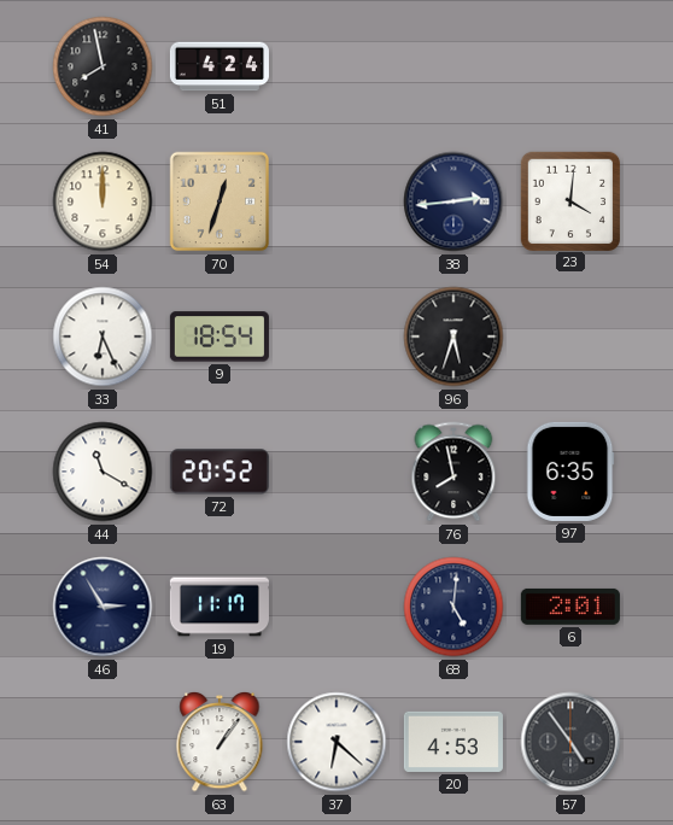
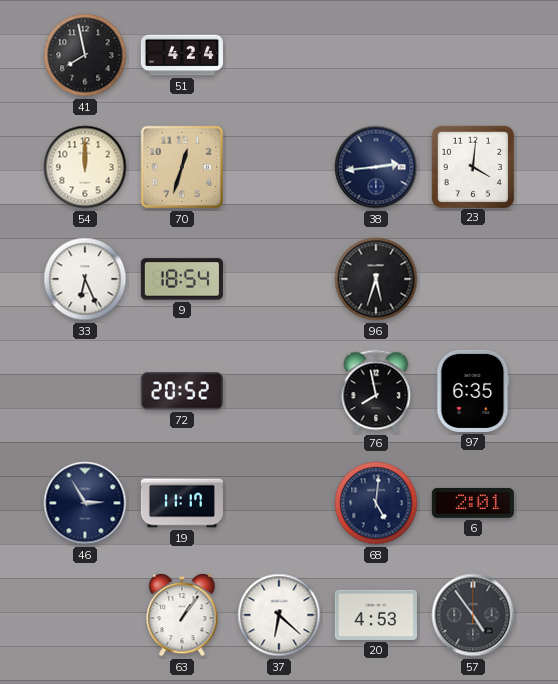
44: 11:20 -> none (103, 472)
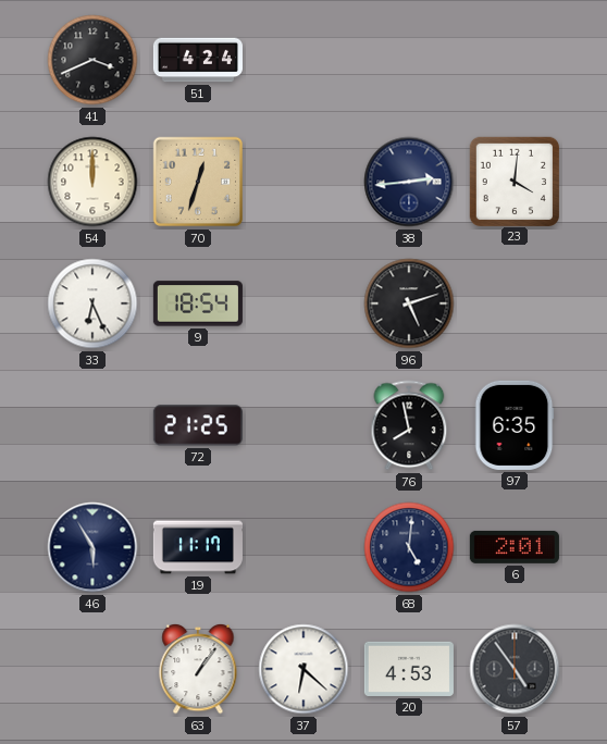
41: 7:58 -> 3:41 (92, 60)
96: 5:33 -> 5:12 (409, 303)
72: 20:52 -> 21:25 (198, 425)
46: 2:55 -> 5:55 (92, 547)
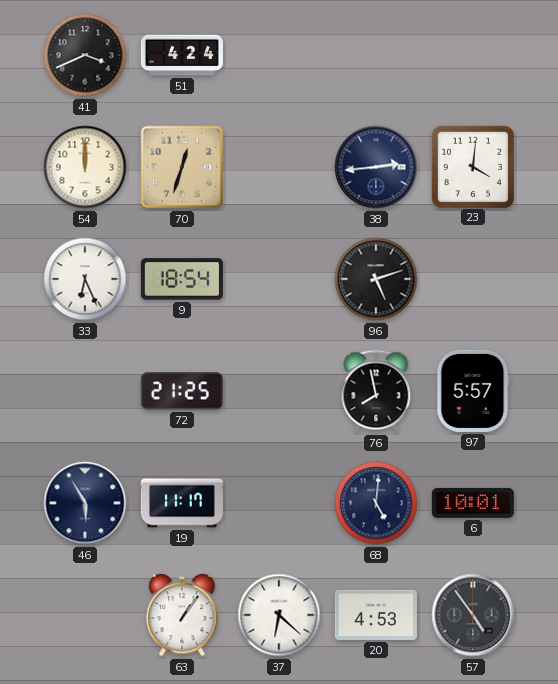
97: 6:35 -> 5:57 (473, 391)
6: 2:01 -> 10:01 (473, 503)
